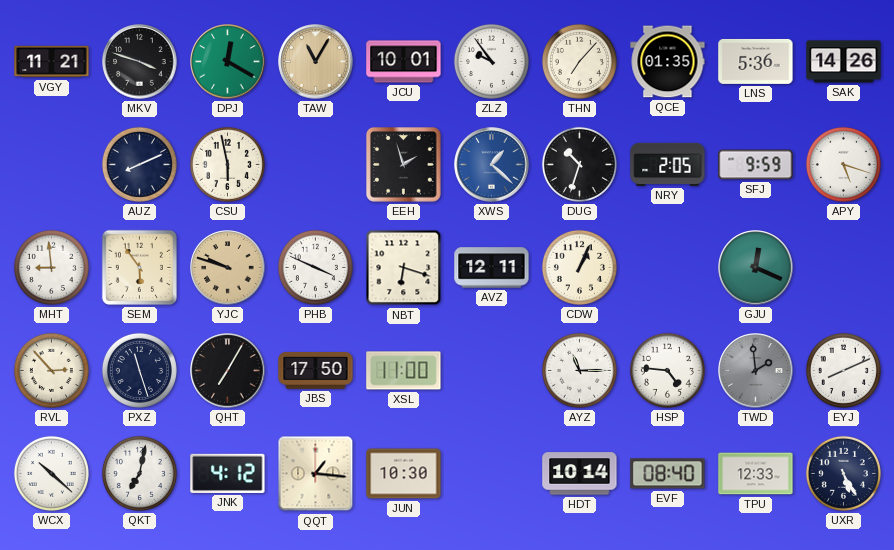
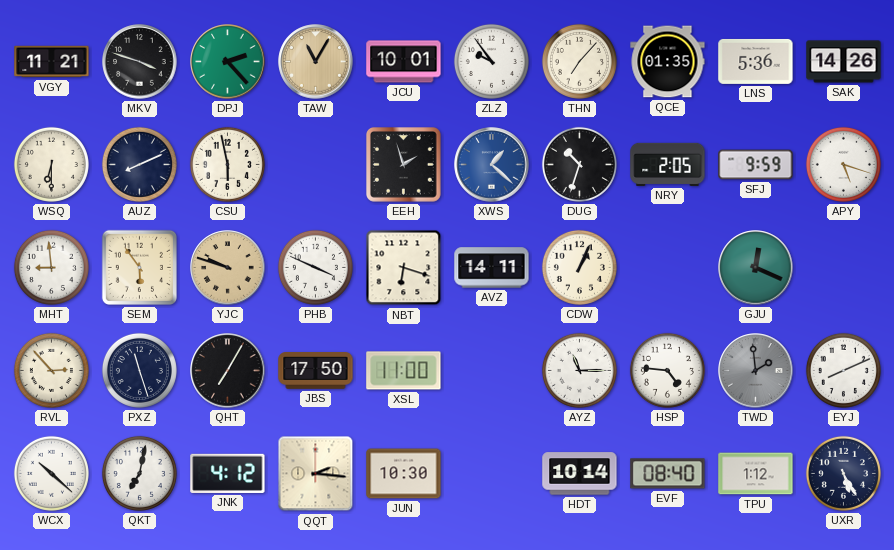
DPJ: 12:20 -> 2:23 (228, 62)
WSQ: none -> 6:30 (51, 164)
AVZ: 12:11 -> 14:11 (492, 268)
QQT: 1:16 -> 2:16 (316, 474)
TPU: 12:33 -> 1:12 (756, 474)
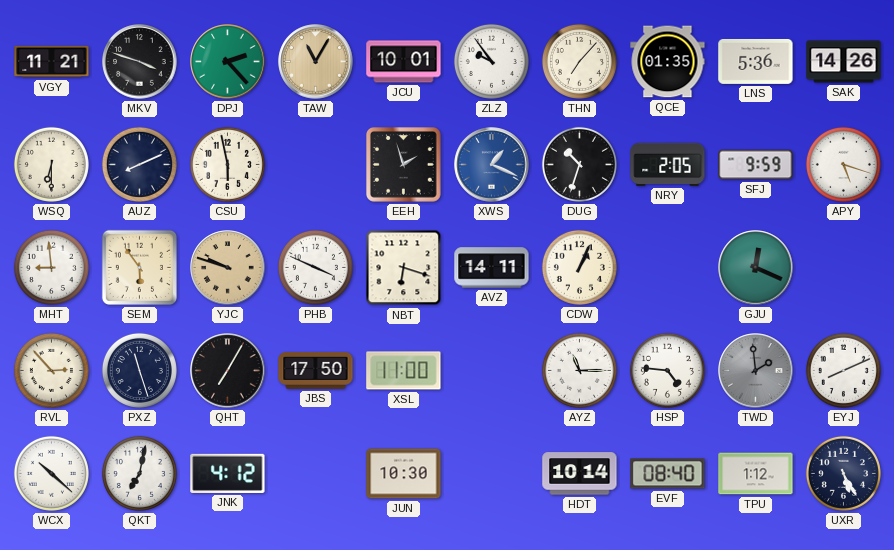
XWS: 1:22 -> 1:19 (492, 165)
QQT: 2:16 -> none (316, 474)
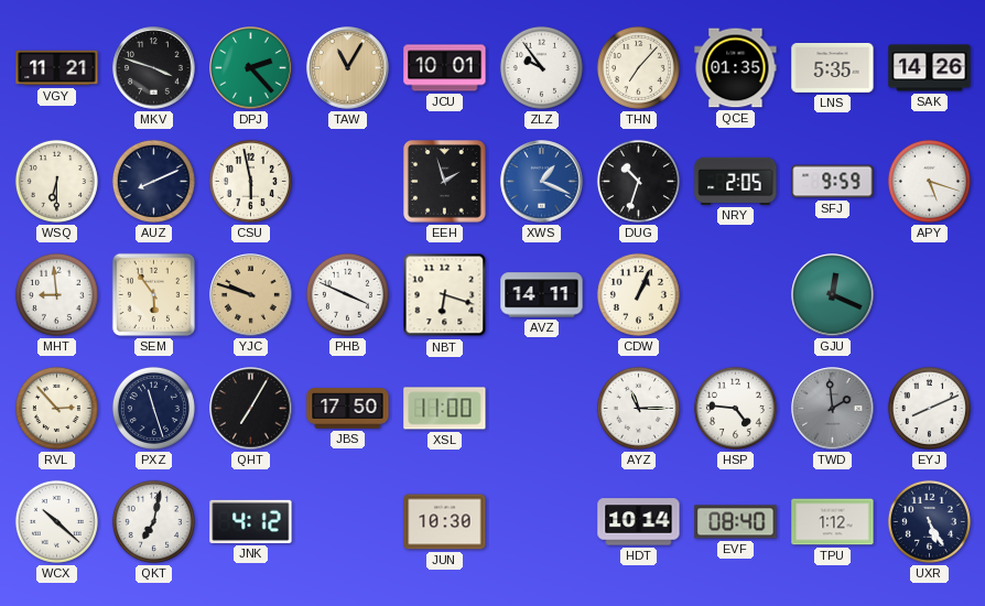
LNS: 5:36 -> 5:35 (833, 67)
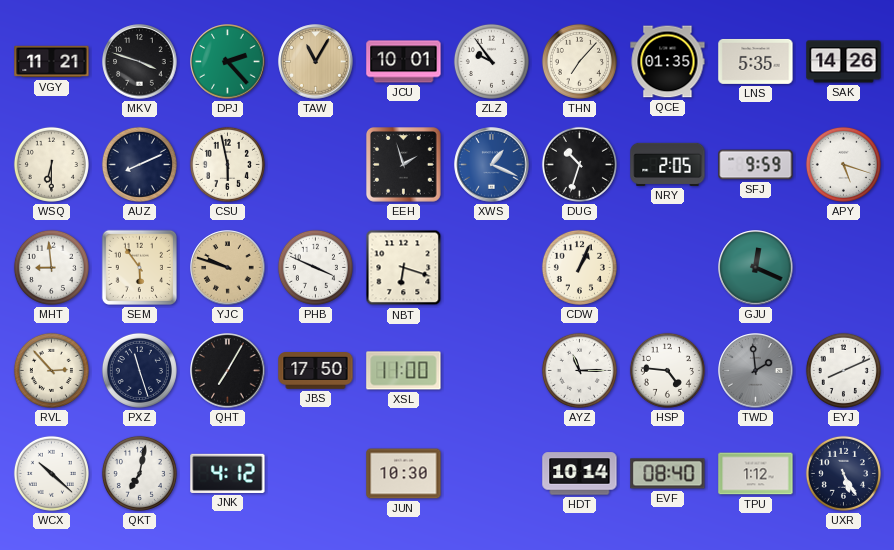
AVZ: 14:11 -> none (542, 295)
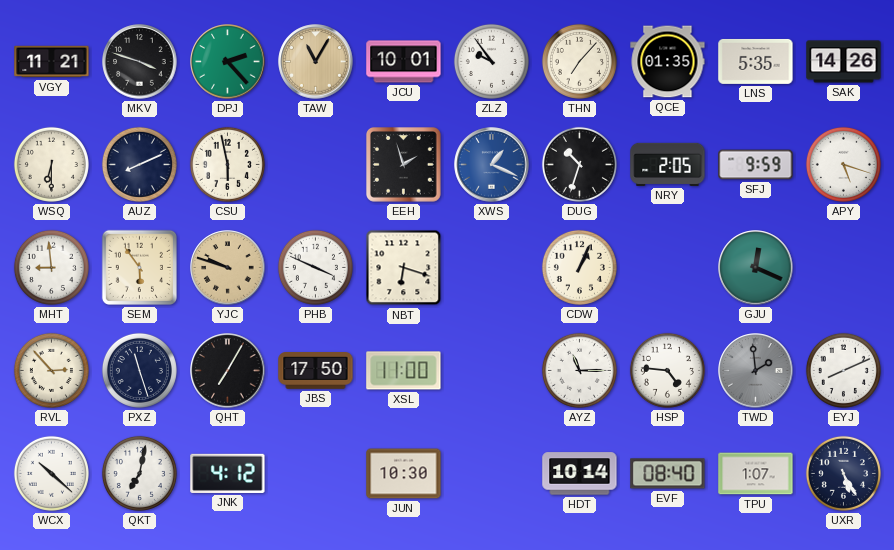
TPU: 1:12 -> 1:07 (756, 474)
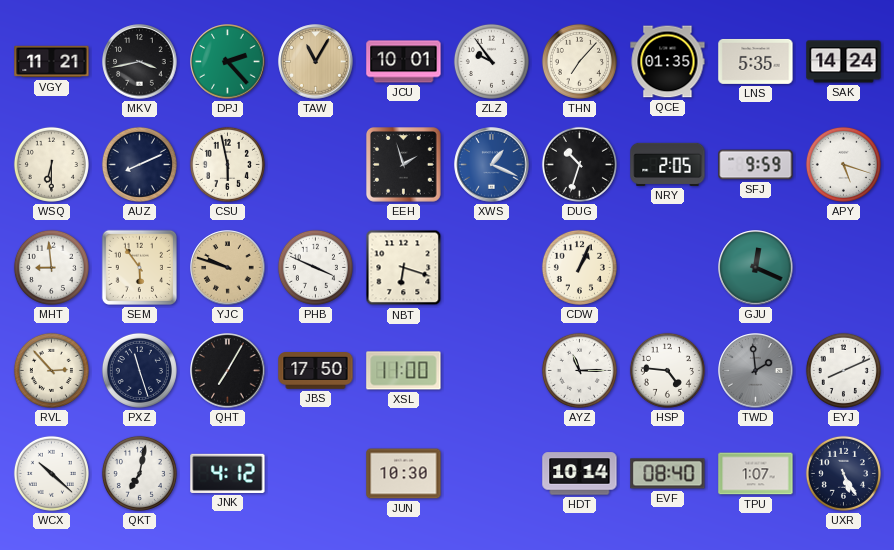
MKV: 3:48 -> 3:43 (140, 62)
SAK: 14:26 -> 14:24 (844, 62)
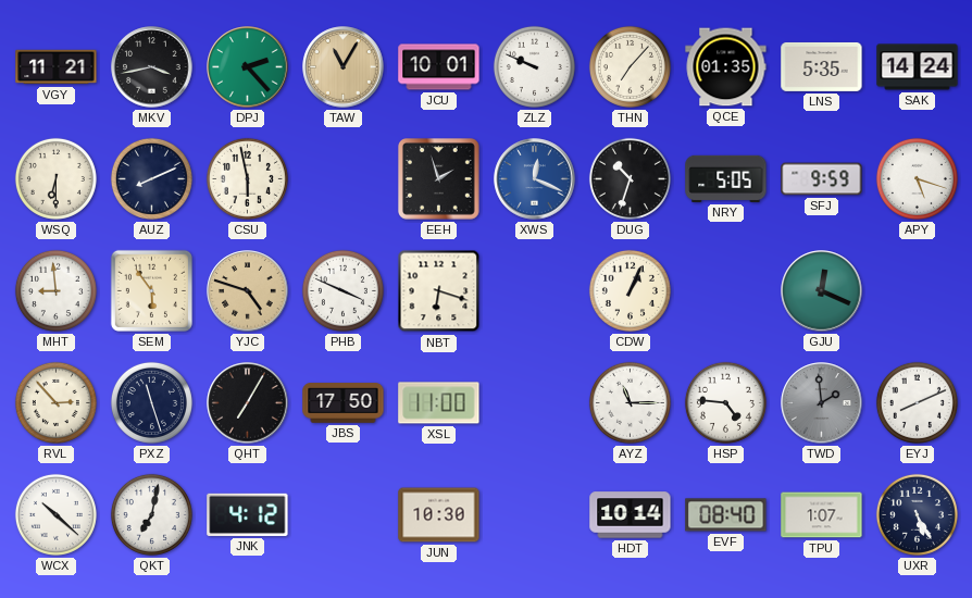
ZLZ: 9:54 -> 9:49 (534, 66)
XWS: 1:19 -> 12:19 (535, 179)
NRY: 2:05 -> 5:05 (726, 178)
YJC: 9:48 -> 4:48 (248, 291)
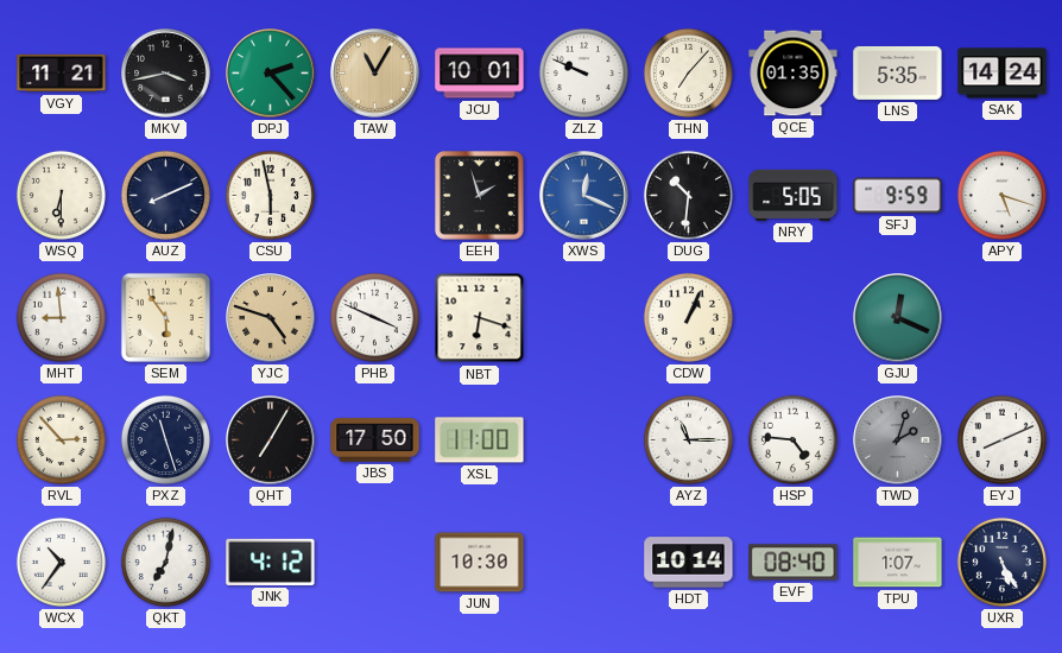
DUG: 10:33 -> 10:31 (688, 195)
TWD: 1:59 -> 2:03 (898, 440)
WCX: 10:22 -> 10:36 (61, 562)
